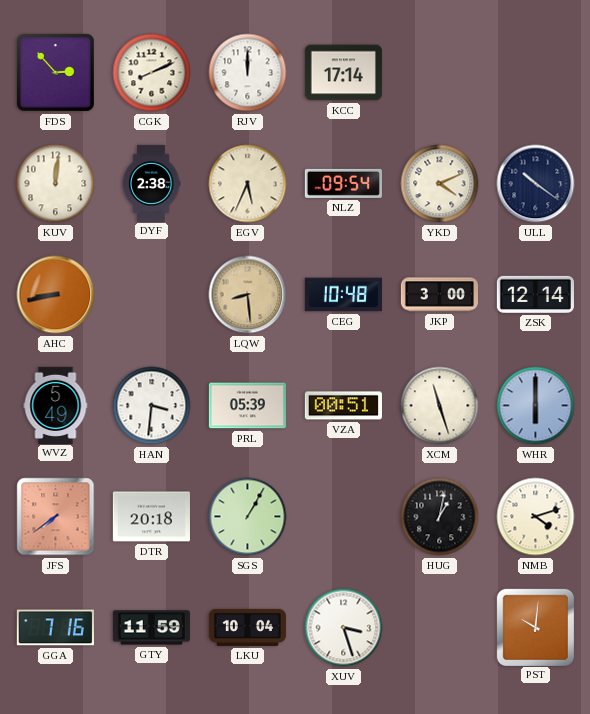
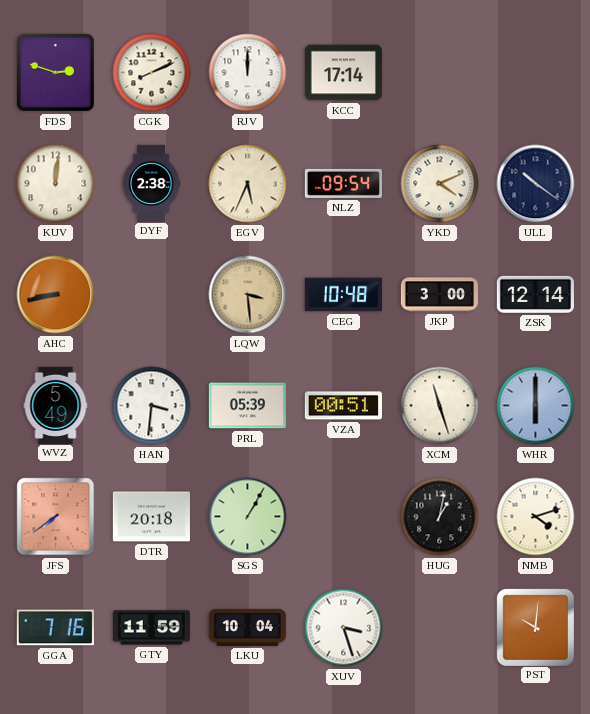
FDS: 2:53 -> 2:48 (55, 72)
LQW: 8:29 -> 3:29 (248, 295)
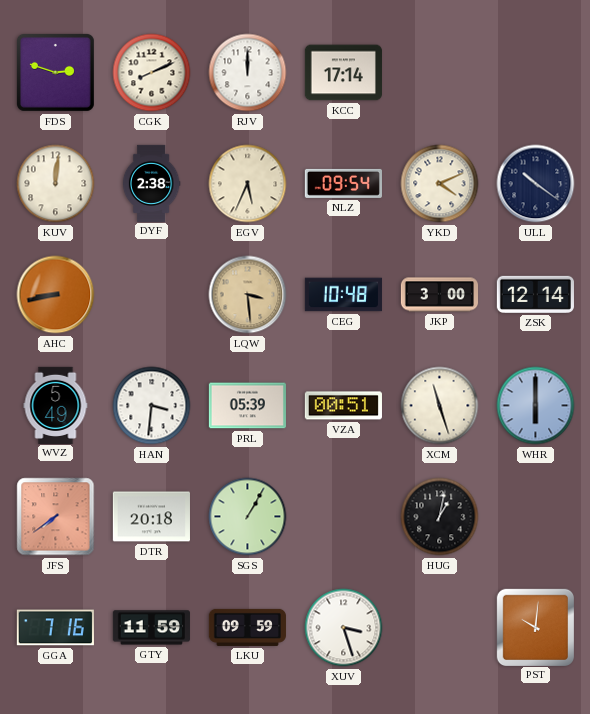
NMB: 4:12 -> none (536, 517)
LKU: 10:04 -> 09:59 (247, 627)
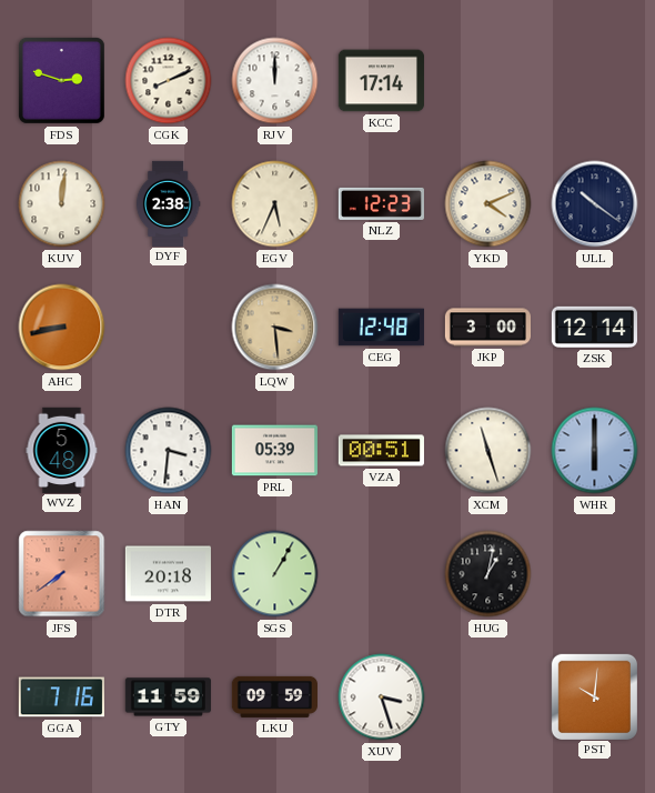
NLZ: 09:54 -> 12:23 (381, 203)
CEG: 10:48 -> 12:48 (381, 328)
WVZ: 5:49 -> 5:48 (62, 450)
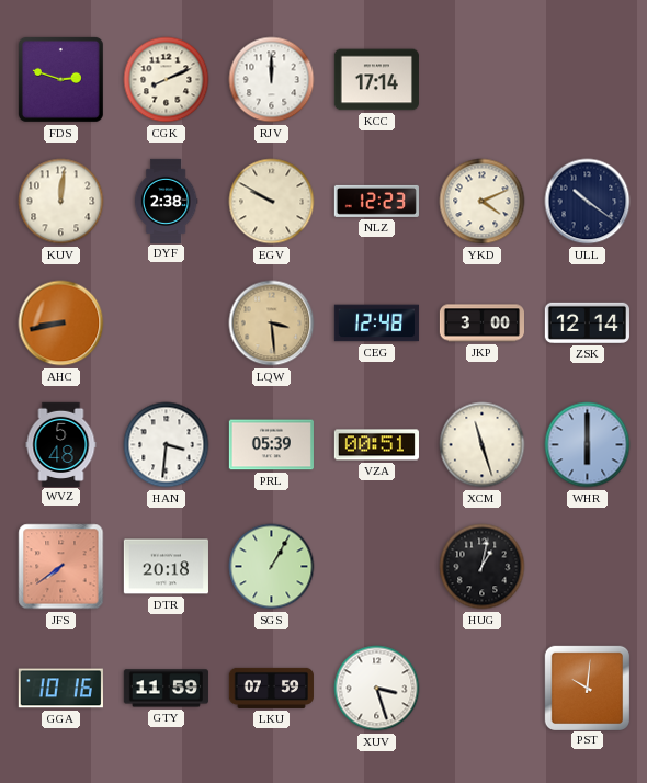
EGV: 5:34 -> 9:50 (272, 202)
GGA: 7:16 -> 10:16 (60, 689)
LKU: 09:59 -> 07:59 (271, 688)
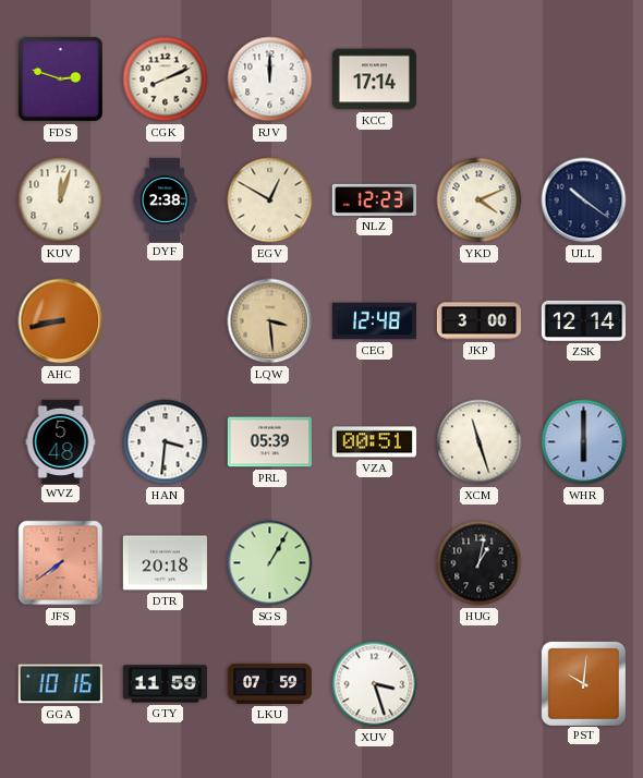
KUV: 12:01 -> 12:03 (61, 200)
EGV: 9:50 -> 12:50 (270, 200)
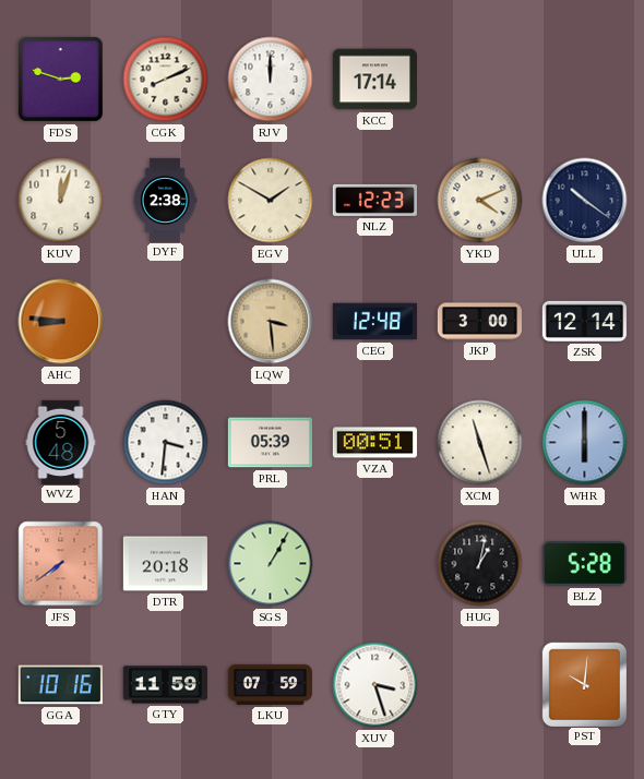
EGV: 12:50 -> 1:50 (271, 201)
AHC: 8:43 -> 8:46 (61, 322)
BLZ: none -> 5:28 (584, 564)
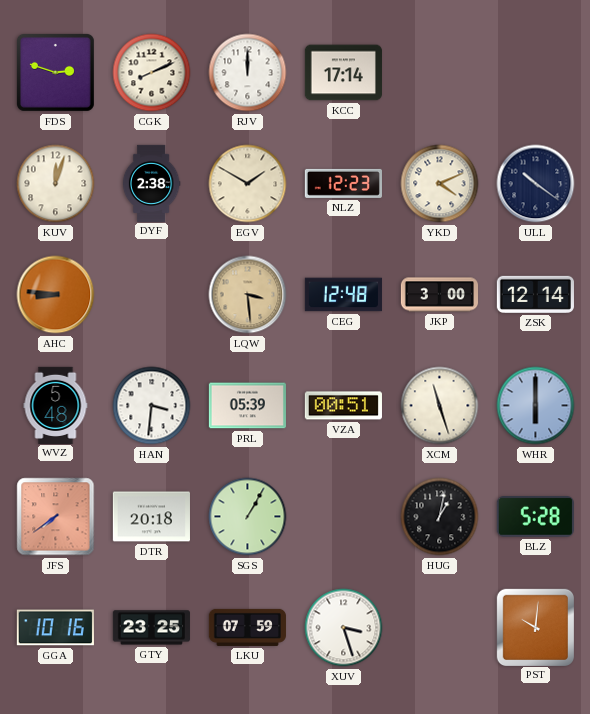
GTY: 11:59 -> 23:25 (151, 628)
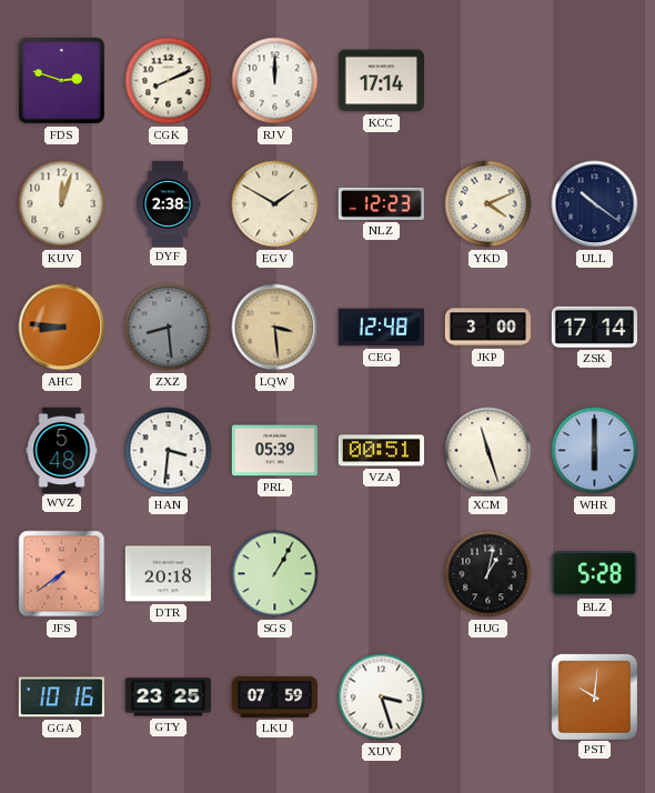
ZXZ: none -> 8:29 (169, 328)
ZSK: 12:14 -> 17:14 (594, 327)
